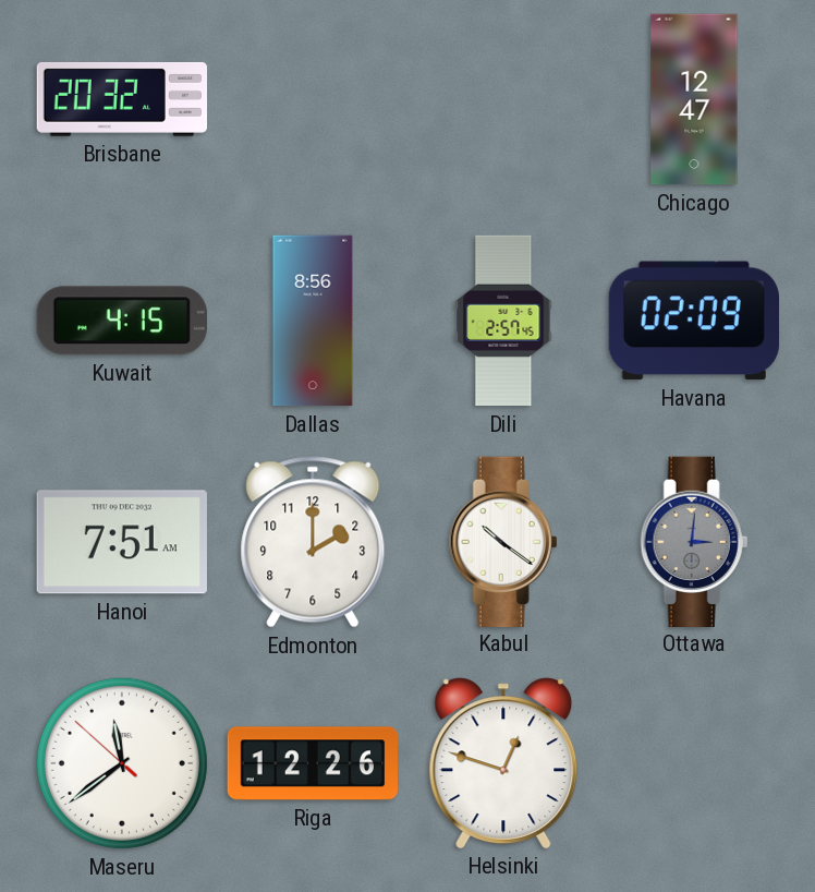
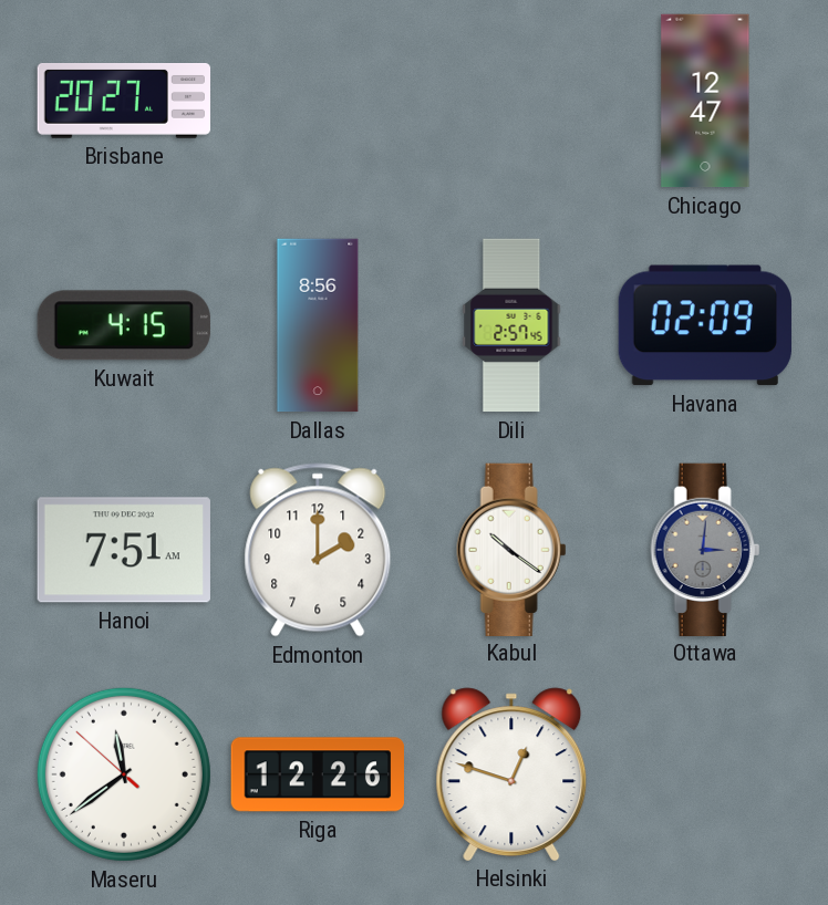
Brisbane: 20:32 -> 20:27 (124, 101)
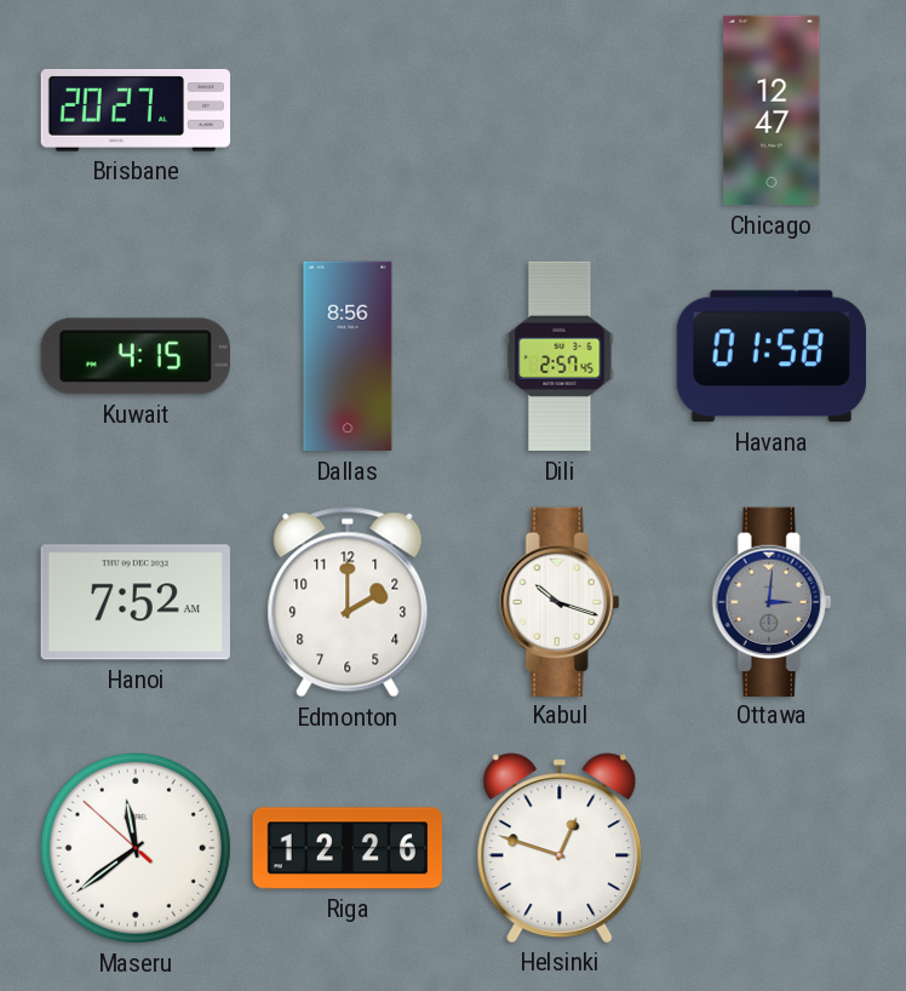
Havana: 02:09 -> 01:58 (772, 356)
Hanoi: 7:51 -> 7:52 (136, 602)
Kabul: 10:21 -> 10:18 (560, 601)
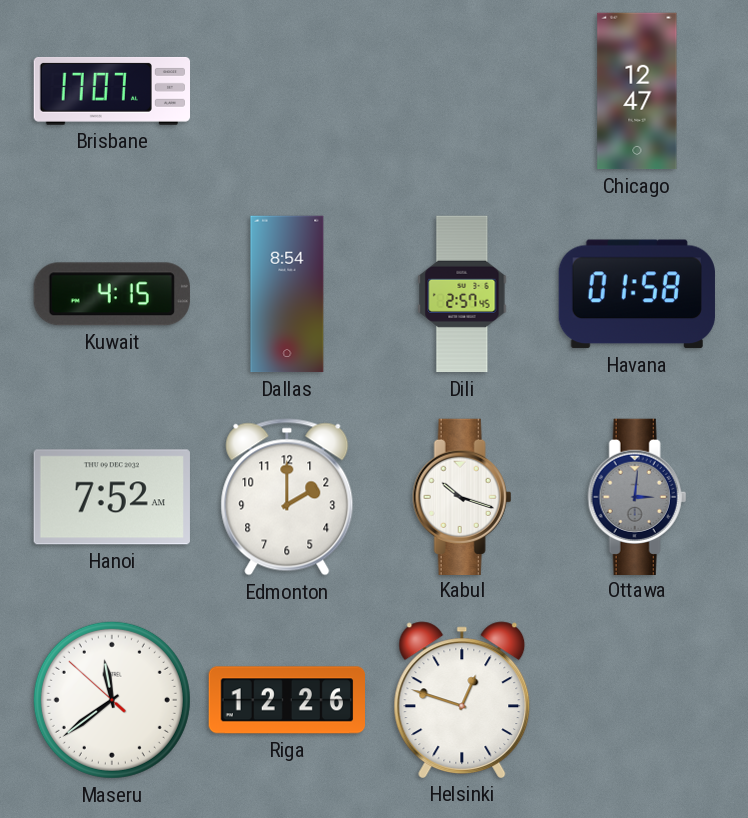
Brisbane: 20:27 -> 17:07 (112, 91)
Dallas: 8:56 -> 8:54 (287, 294)
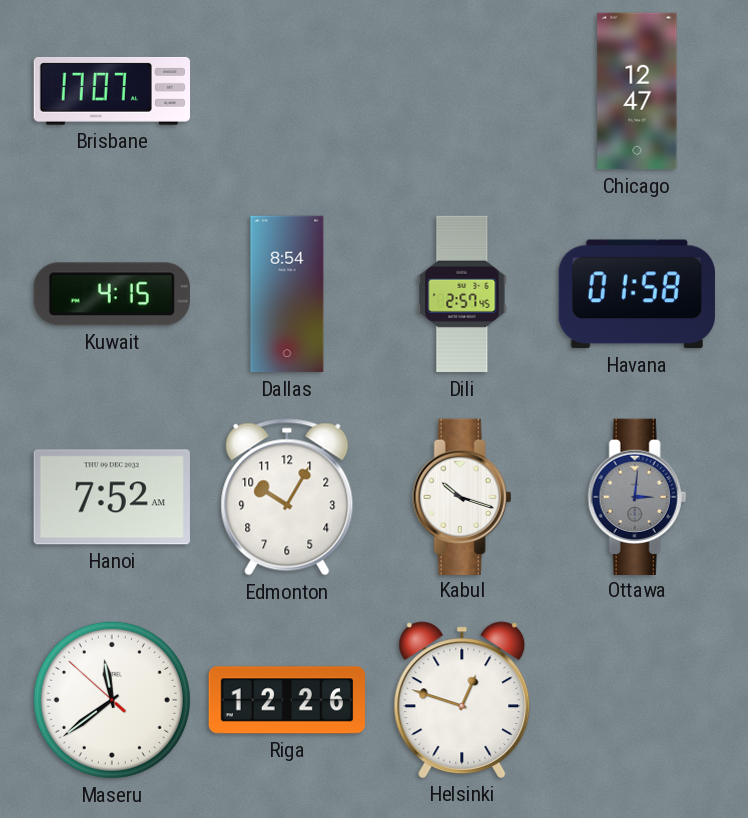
Edmonton: 2:00 -> 10:05 (287, 497)
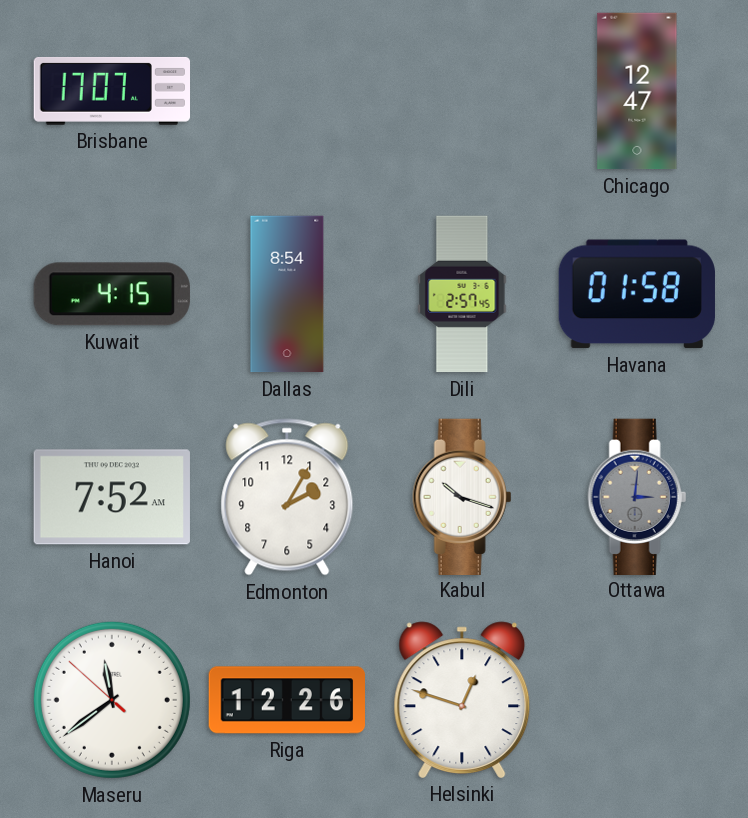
Edmonton: 10:05 -> 2:05 (287, 497)
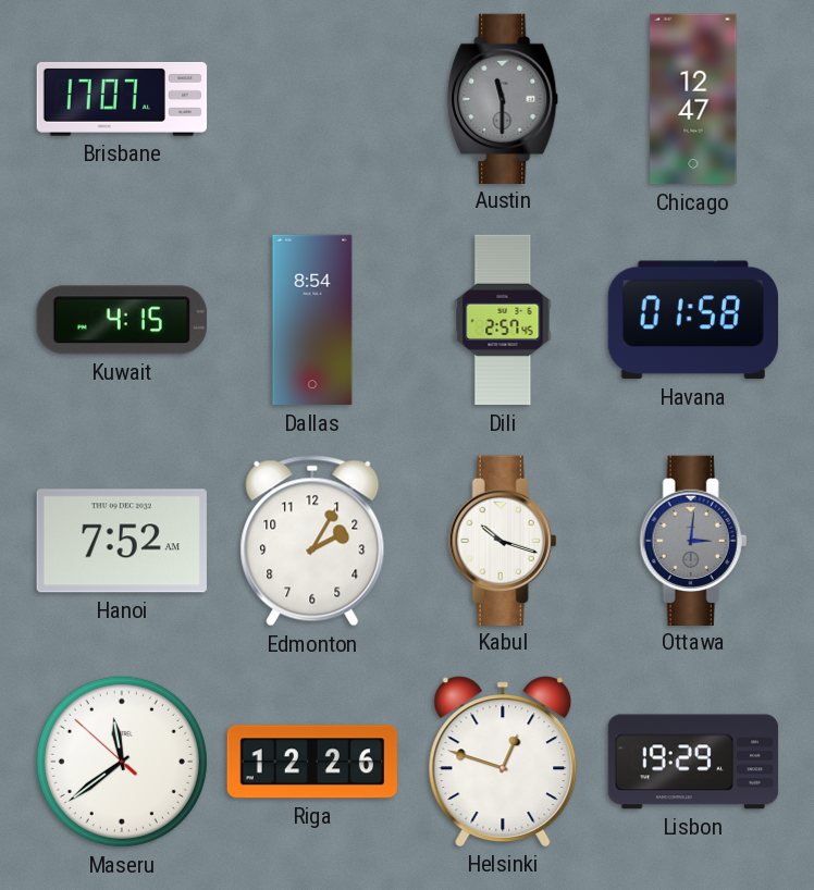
Austin: none -> 11:30 (504, 98)
Lisbon: none -> 19:29 (693, 762)
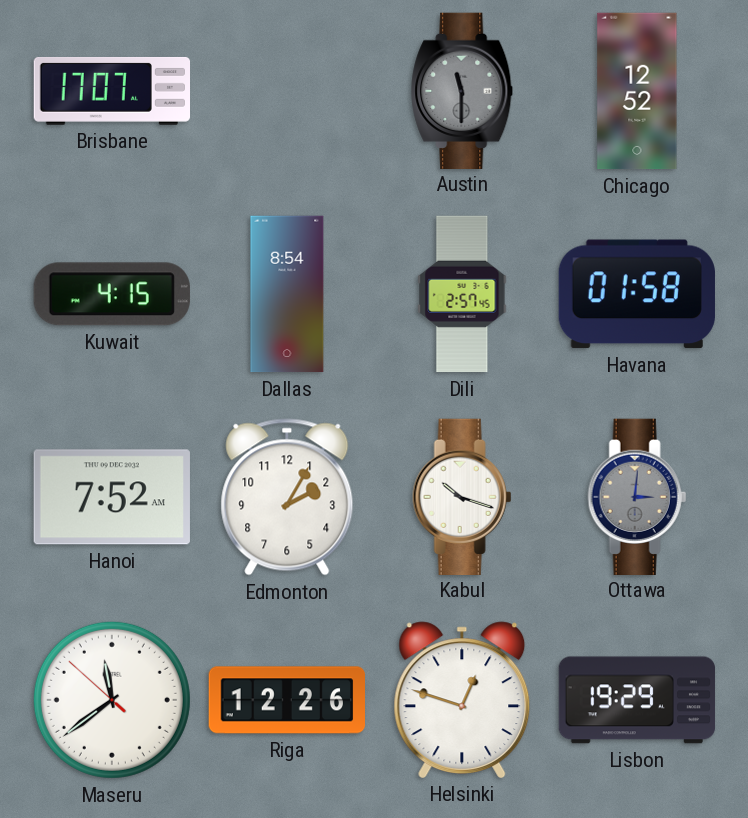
Chicago: 12:47 -> 12:52 (637, 91)
